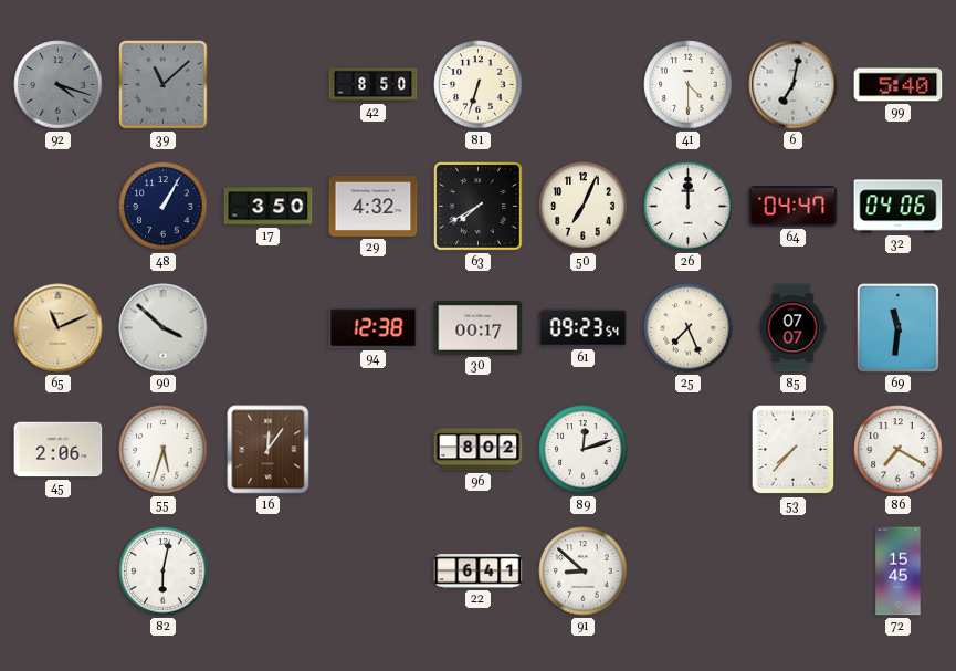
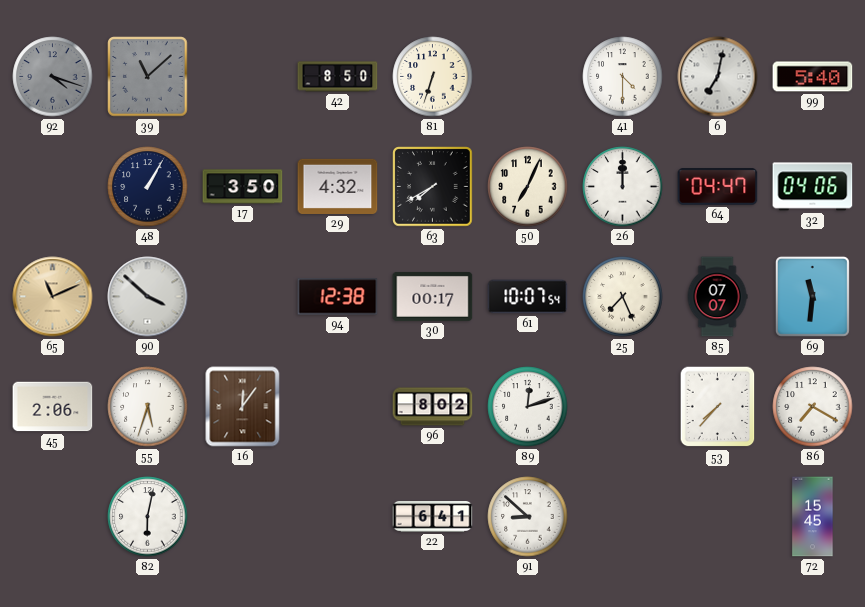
61: 09:23 -> 10:07 (528, 297)
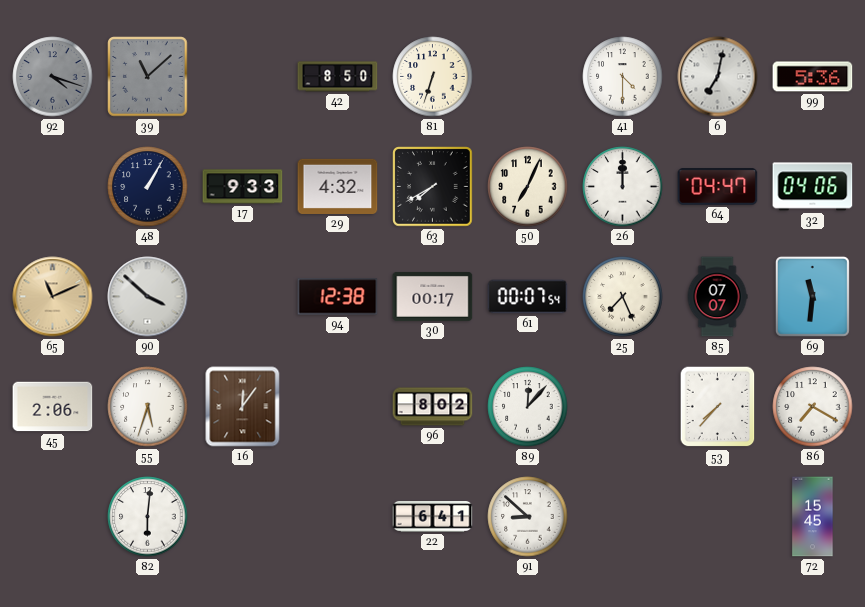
99: 5:40 -> 5:36 (813, 77)
17: 3:50 -> 9:33 (243, 187)
61: 10:07 -> 00:07 (528, 297)
89: 12:12 -> 12:07 (528, 407)
82: 6:02 -> 6:01 (148, 517)
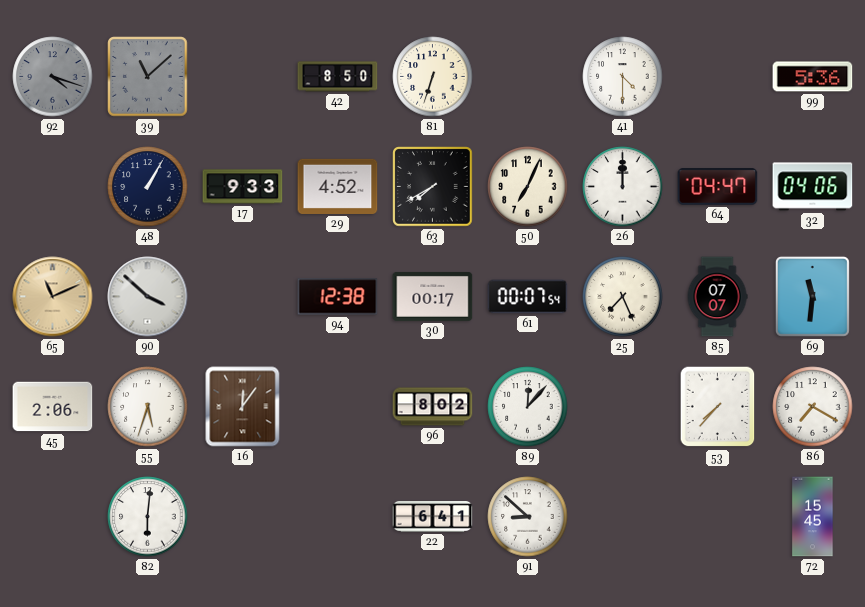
6: 7:02 -> none (718, 77)
29: 4:32 -> 4:52 (338, 186)
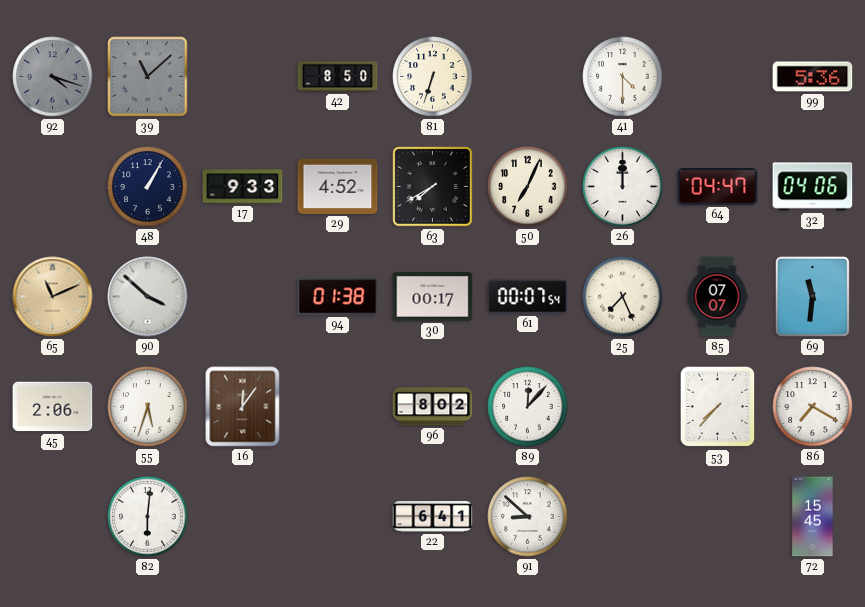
94: 12:38 -> 01:38 (338, 297)
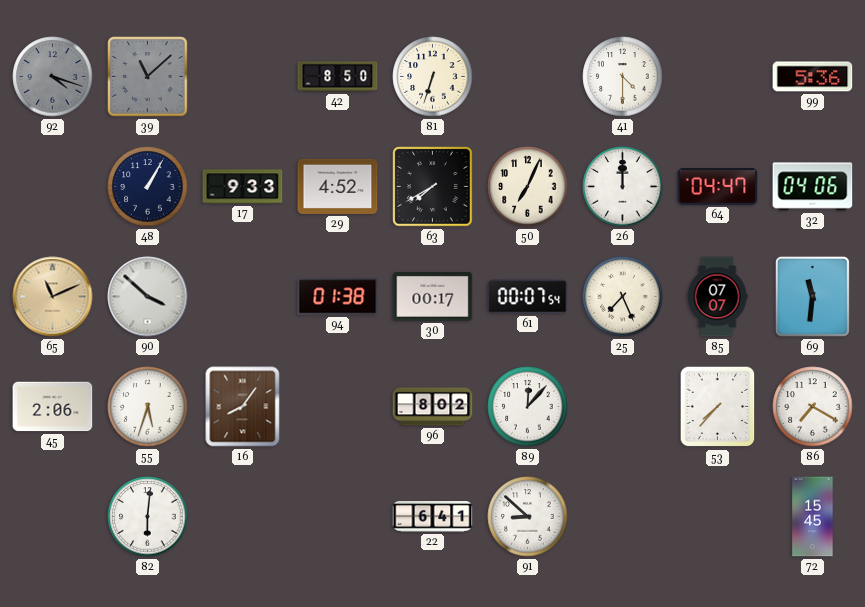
16: 12:06 -> 8:06 (243, 407)
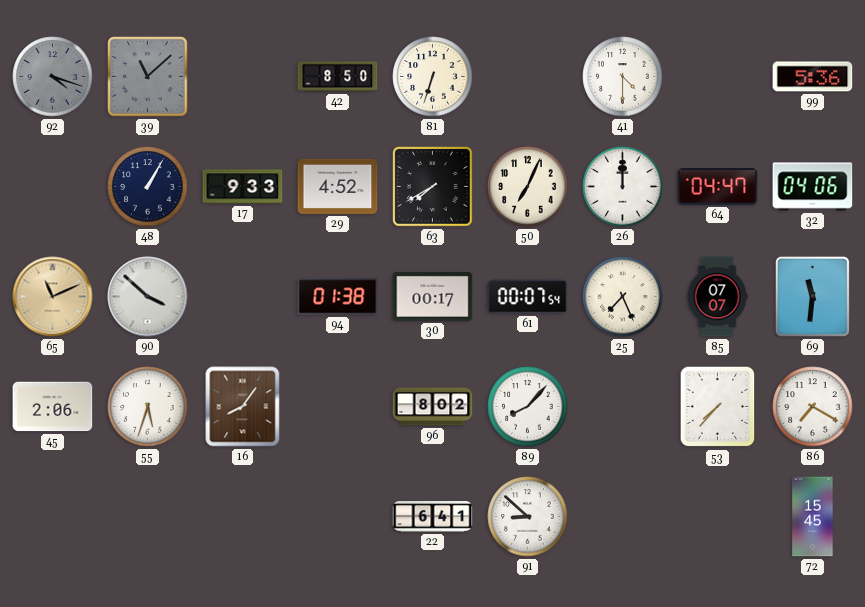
89: 12:07 -> 8:07 (528, 407)
82: 6:01 -> none (148, 517)
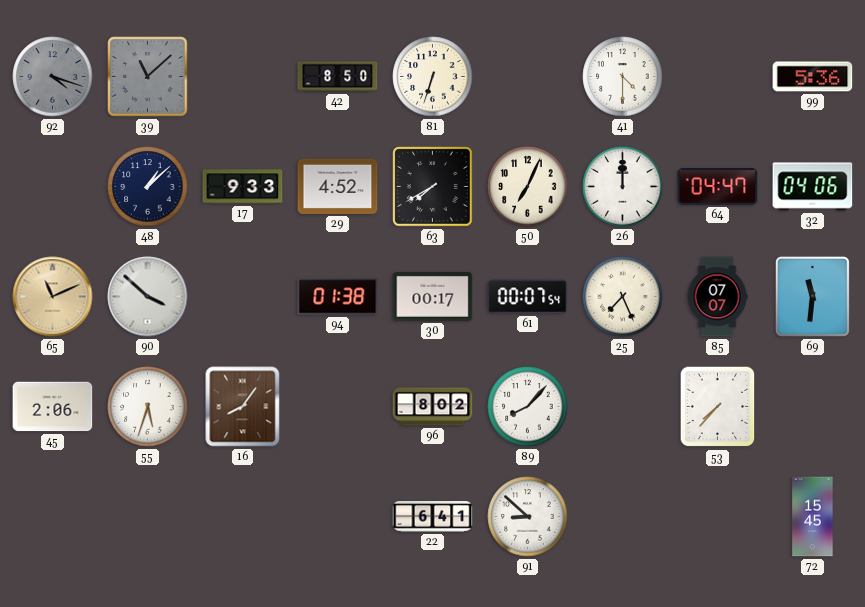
48: 1:05 -> 1:08 (148, 187)
86: 7:20 -> none (813, 407)
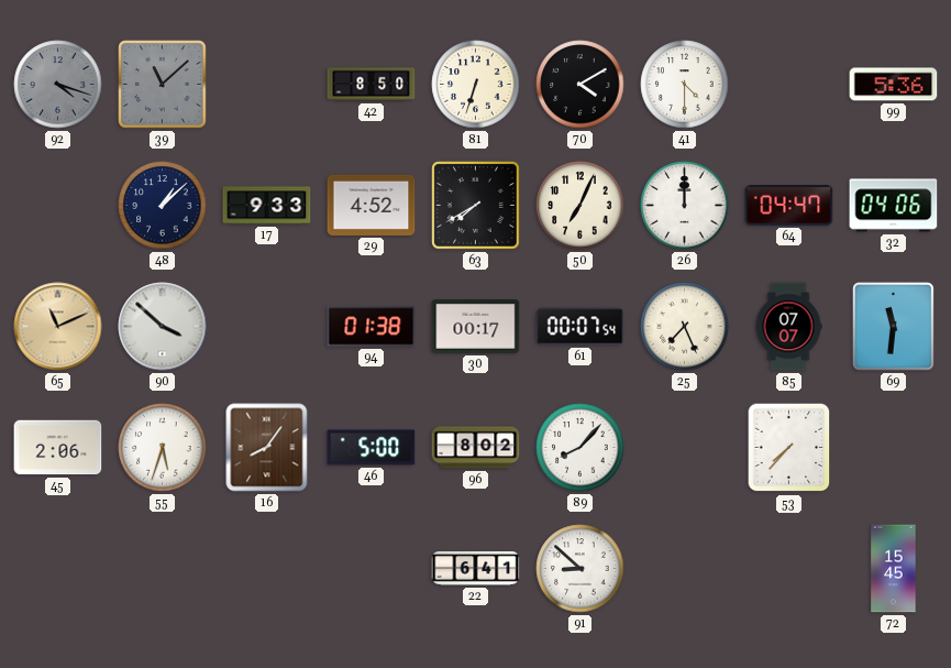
70: none -> 4:10 (580, 85)
46: none -> 5:00 (372, 448)
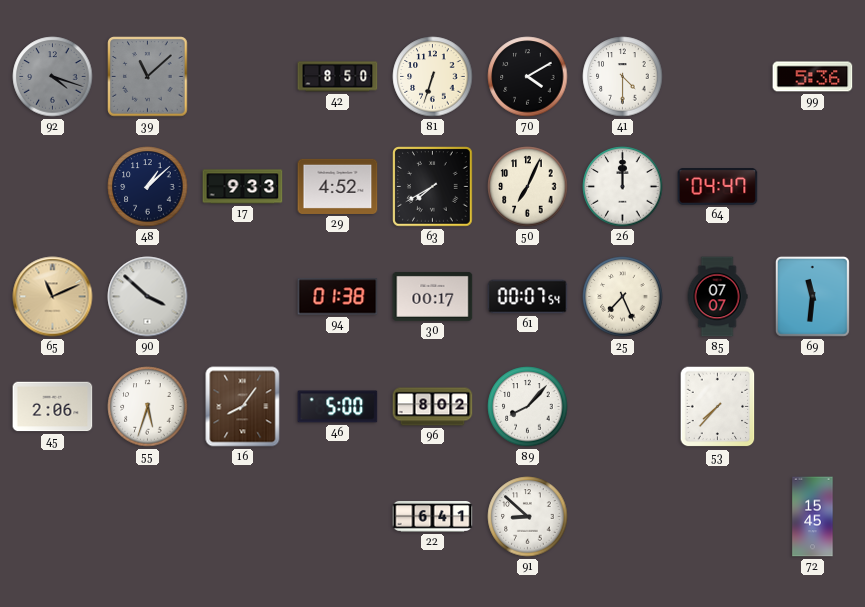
32: 04:06 -> none (894, 206)
